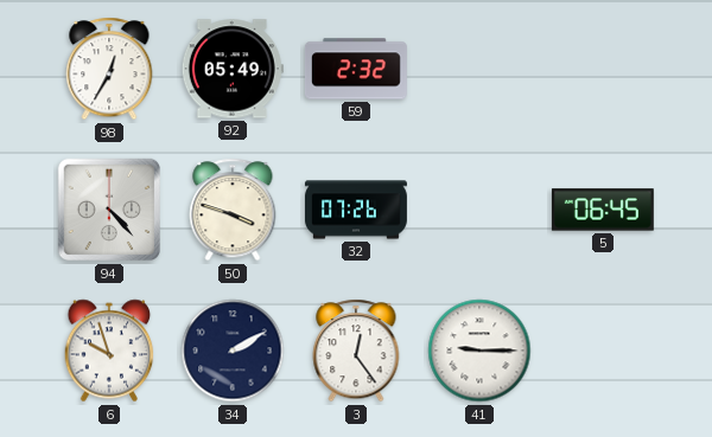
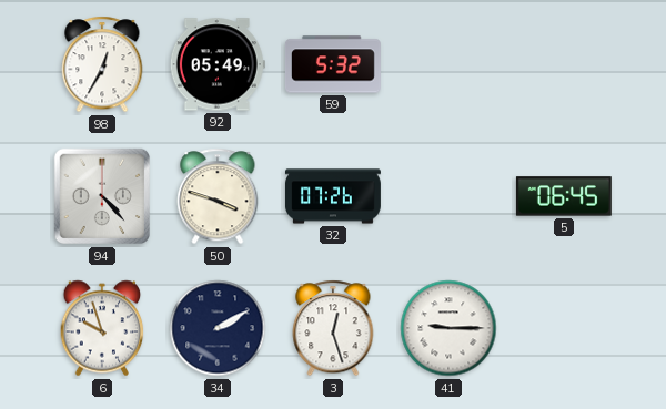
59: 2:32 -> 5:32 (333, 64)
3: 12:24 -> 12:27 (333, 328)
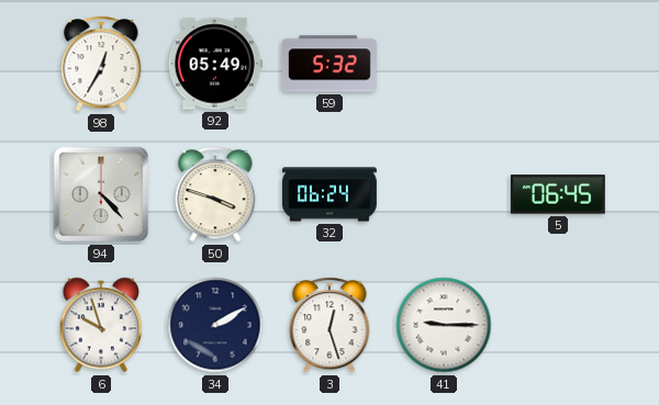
32: 07:26 -> 06:24 (329, 194)
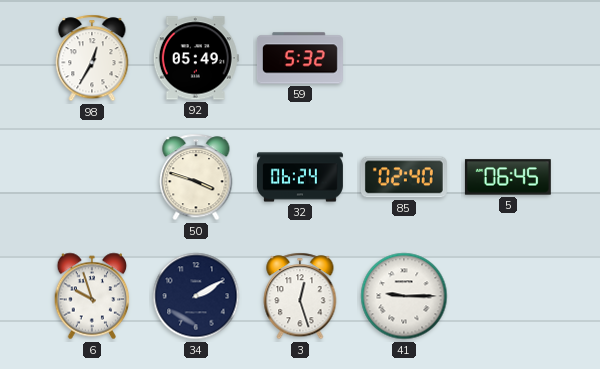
94: 4:23 -> none (101, 194)
85: none -> 02:40 (404, 177)
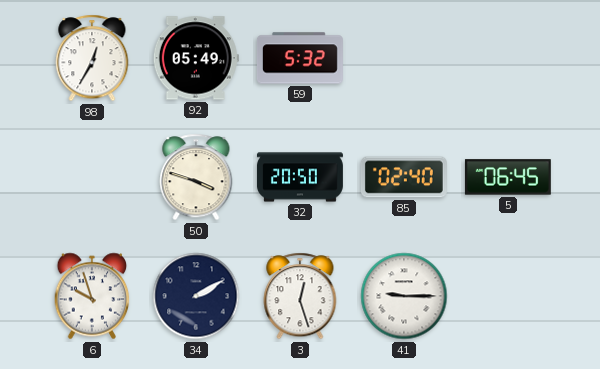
32: 06:24 -> 20:50 (300, 177)
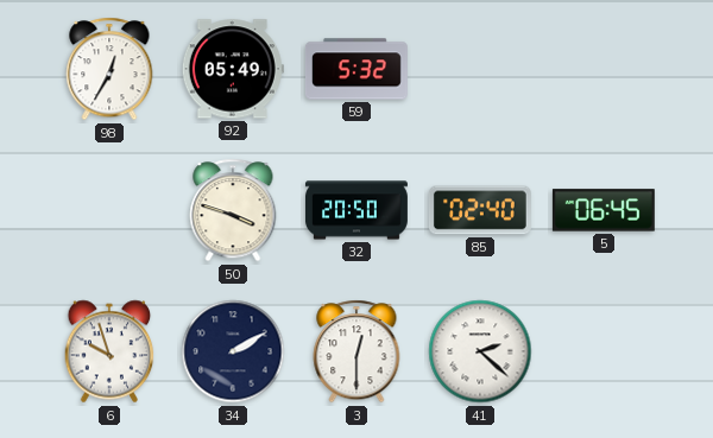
3: 12:27 -> 12:30 (356, 351)
41: 9:15 -> 2:22 (480, 351)
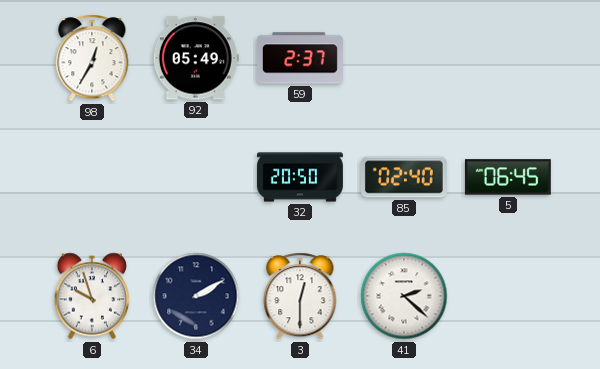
59: 5:32 -> 2:37 (300, 58)
50: 3:48 -> none (233, 210)
